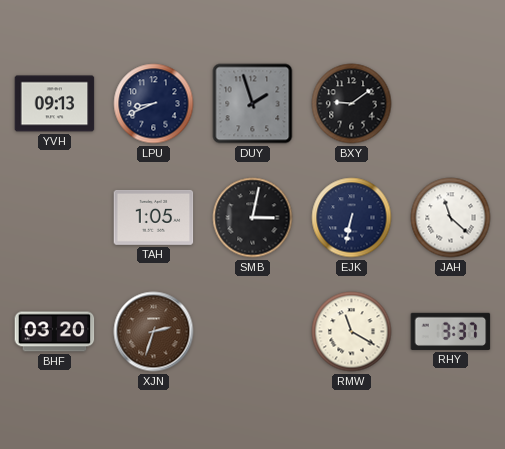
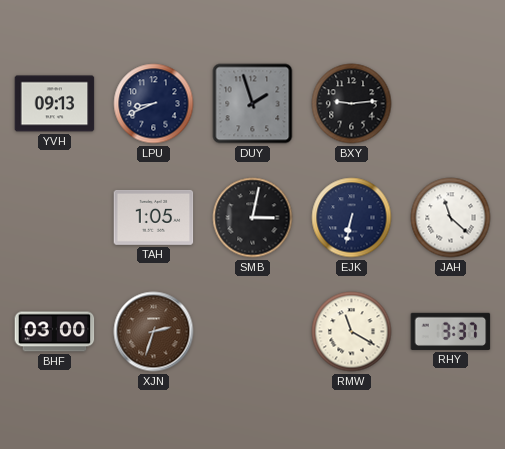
BXY: 9:09 -> 9:14 (352, 104)
BHF: 03:20 -> 03:00 (55, 332)
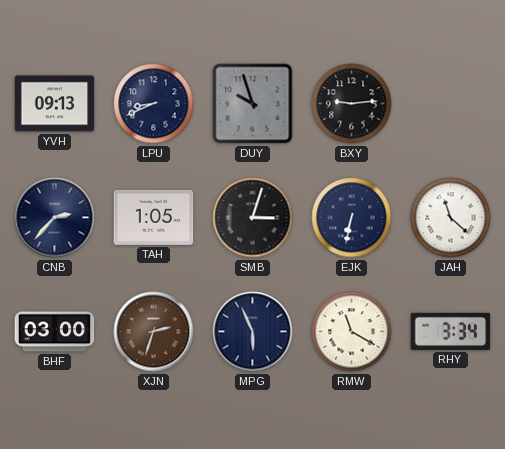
DUY: 1:57 -> 9:57 (253, 104)
CNB: none -> 2:37 (55, 218)
SMB: 3:02 -> 3:03 (253, 218)
MPG: none -> 5:56 (253, 332)
RHY: 3:37 -> 3:34 (451, 331)
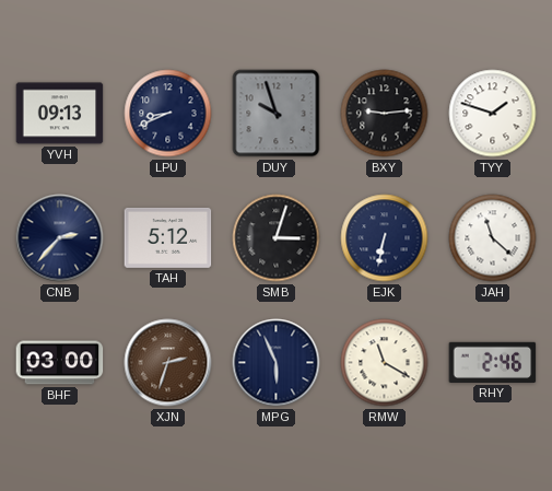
TYY: none -> 1:48 (493, 114)
TAH: 1:05 -> 5:12 (168, 237)
RHY: 3:34 -> 2:46 (493, 362)
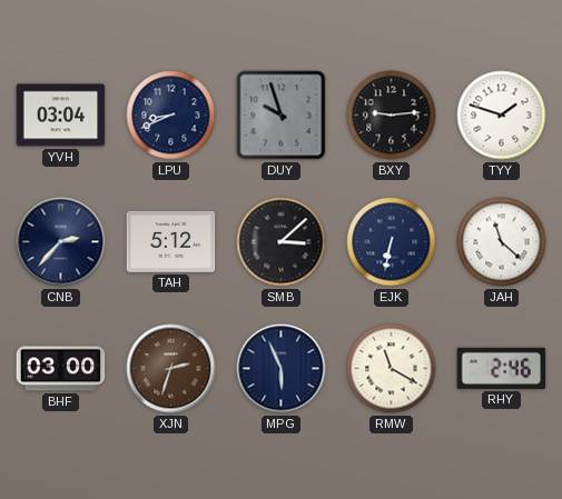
YVH: 09:13 -> 03:04 (61, 116)
SMB: 3:03 -> 3:08 (282, 242)
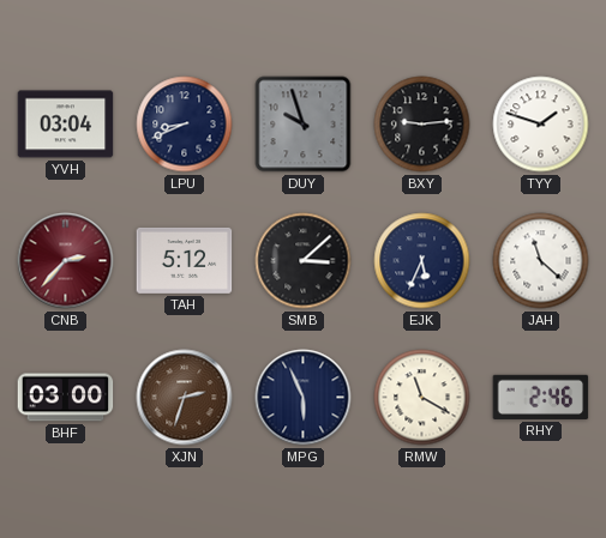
CNB dial: navy -> burgundy (66, 261)
EJK: 6:32 -> 5:34 (422, 261)
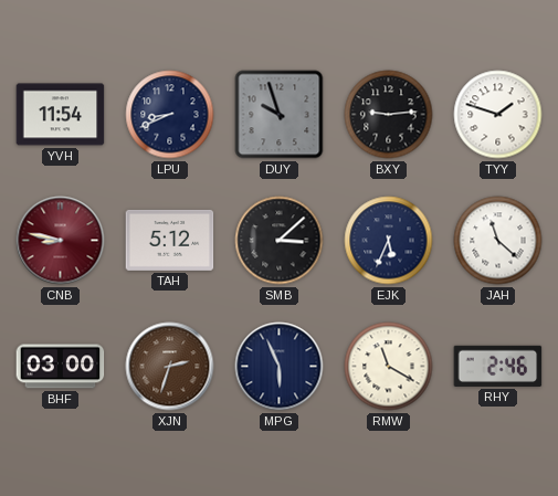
YVH: 03:04 -> 11:54 (61, 115)
CNB: 2:37 -> 8:47 (61, 241)
